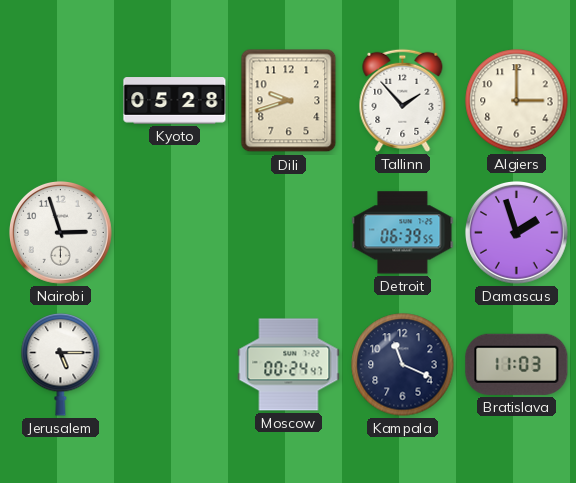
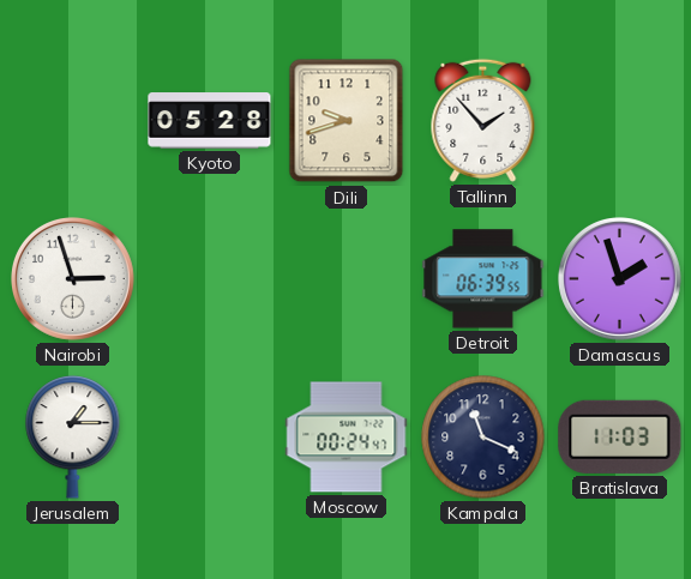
Algiers: 3:00 -> none (517, 101)
Jerusalem: 5:15 -> 1:15 (73, 438)
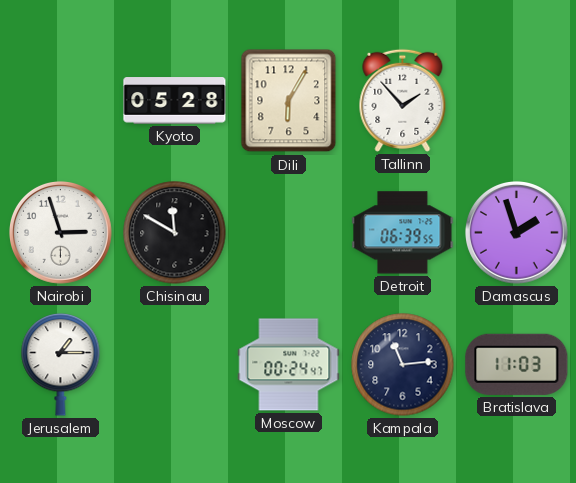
Dili: 9:42 -> 6:05 (289, 101)
Chisinau: none -> 11:50 (175, 233)
Kampala: 11:19 -> 11:14 (403, 365)
